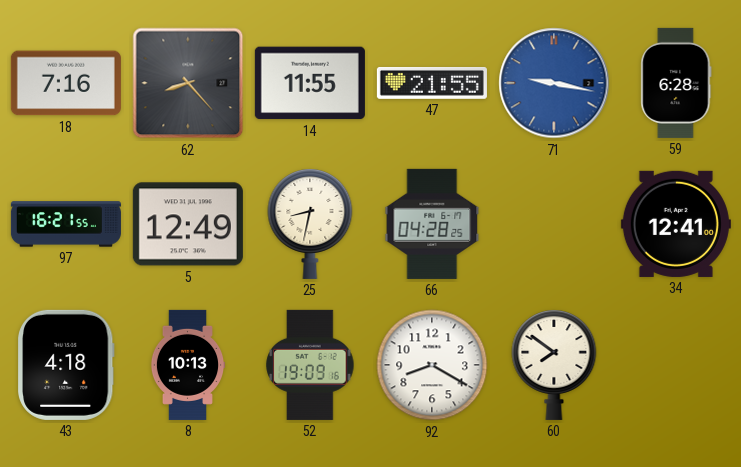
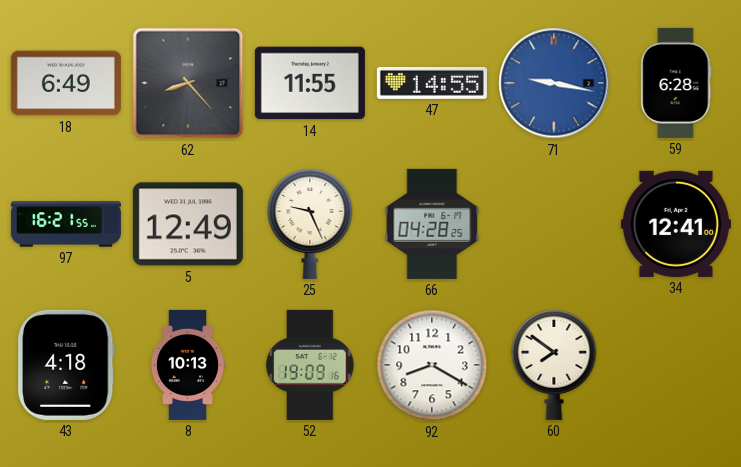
18: 7:16 -> 6:49 (66, 83)
47: 21:55 -> 14:55 (432, 83)
25: 8:32 -> 9:26 (310, 224)
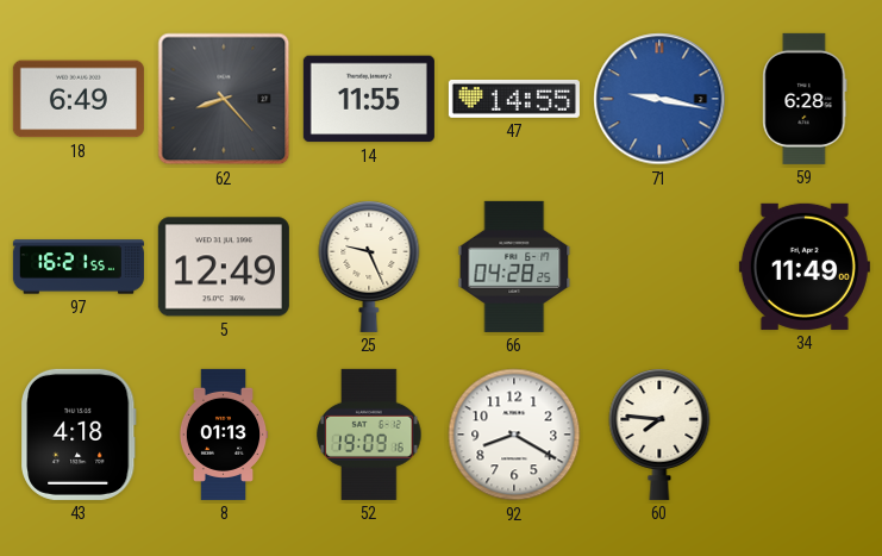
34: 12:41 -> 11:49 (805, 267)
8: 10:13 -> 01:13 (224, 435)
60: 7:51 -> 7:46 (659, 435)
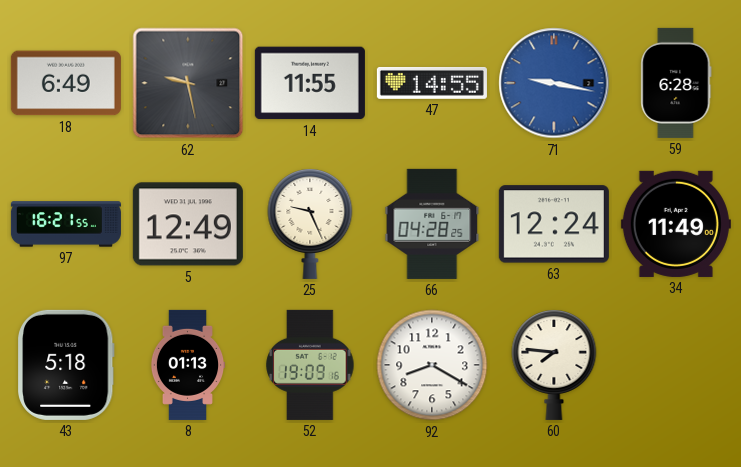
62: 8:23 -> 9:28 (188, 83)
63: none -> 12:24 (554, 224)
43: 4:18 -> 5:18 (67, 365)
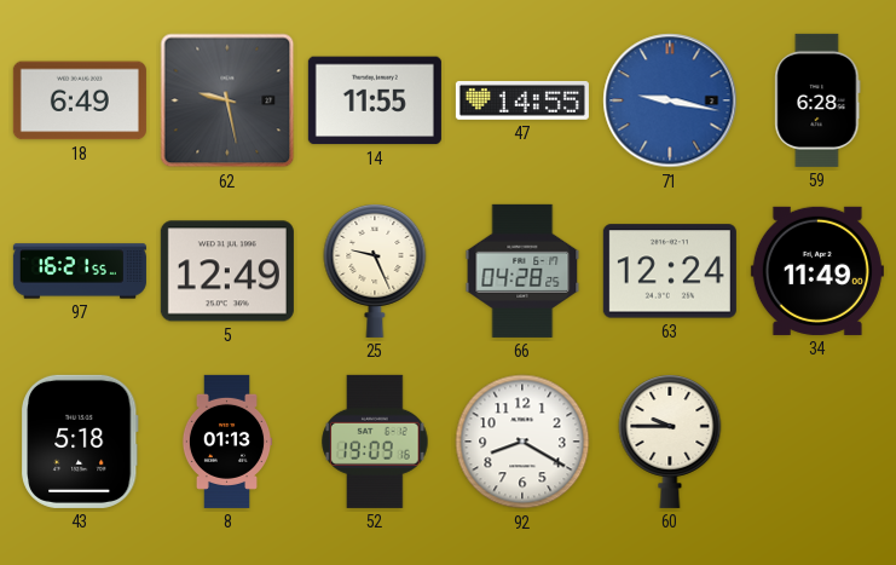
60: 7:46 -> 9:45 (670, 442)
